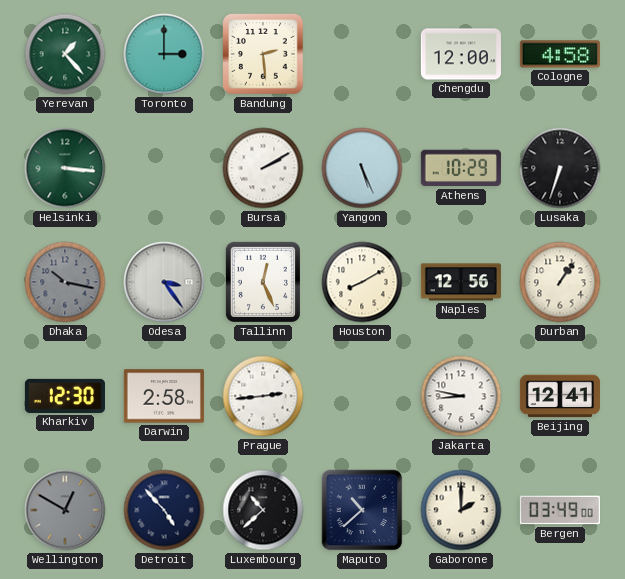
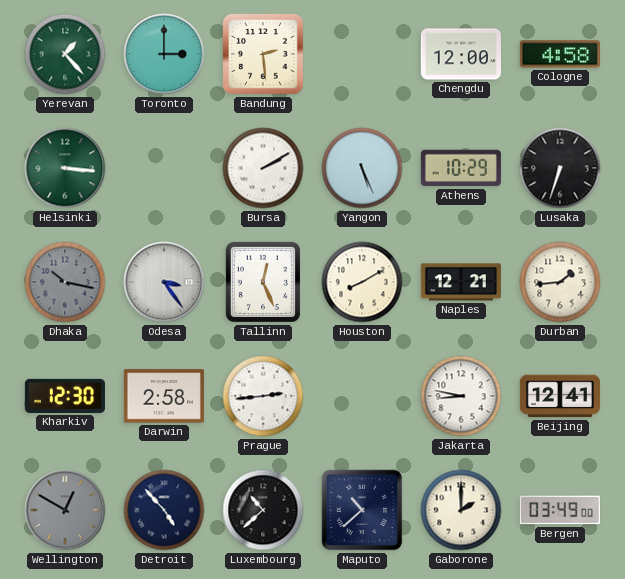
Naples: 12:56 -> 12:21 (461, 282)
Durban: 1:06 -> 1:44 (560, 282)
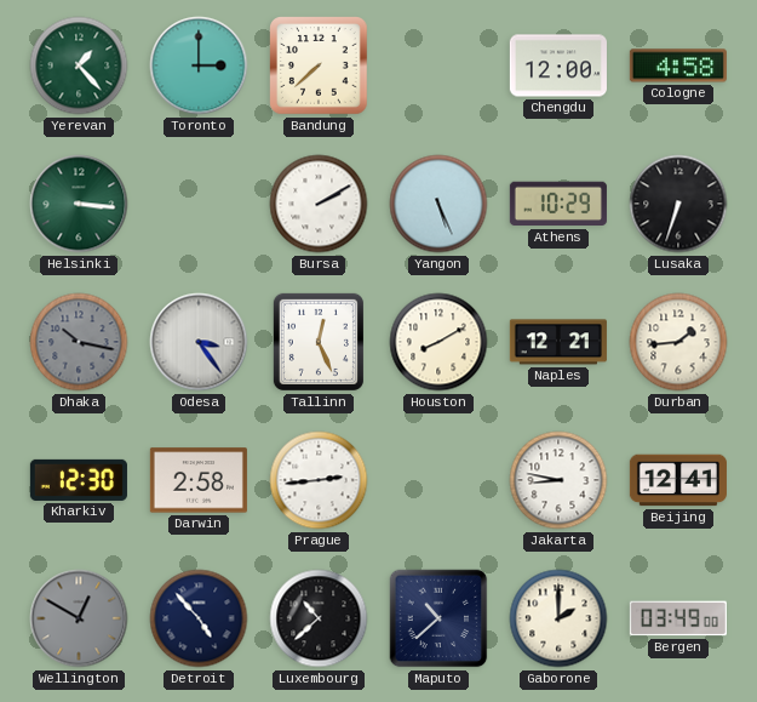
Bandung: 2:29 -> 7:38 (320, 67)
